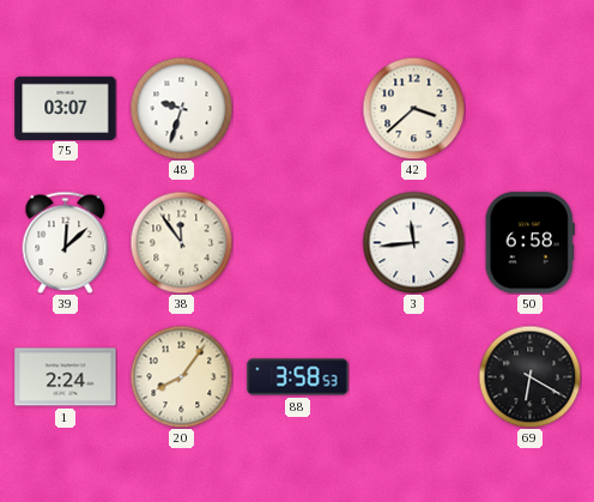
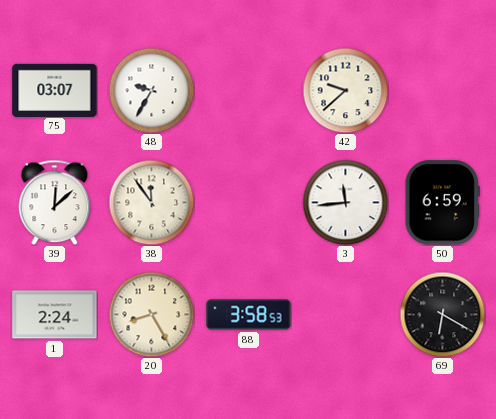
48: 9:33 -> 9:35 (151, 90)
42: 3:38 -> 9:38 (345, 90)
50: 6:58 -> 6:59 (442, 203)
20: 8:06 -> 8:25 (151, 314)
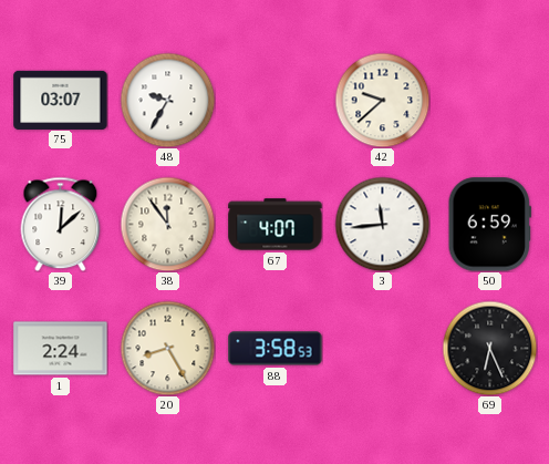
67: none -> 4:07 (276, 225)
69: 6:20 -> 6:26 (489, 348)
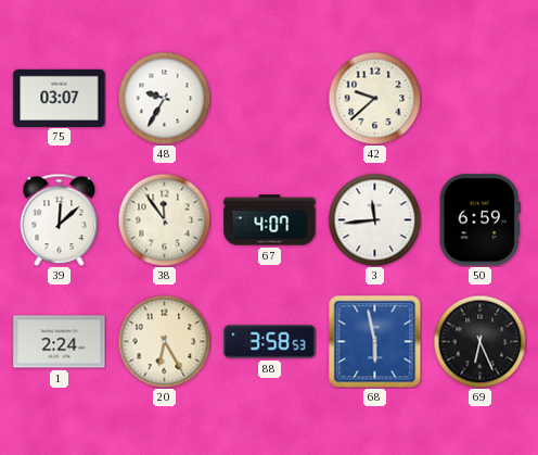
20: 8:25 -> 6:25 (164, 341)
68: none -> 5:58 (374, 341)
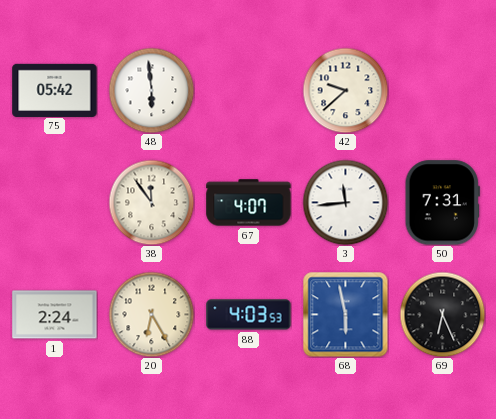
75: 03:07 -> 05:42 (55, 90)
48: 9:35 -> 5:59 (151, 90)
39: 12:08 -> none (60, 219)
50: 6:59 -> 7:31 (442, 203)
88: 3:58 -> 4:03 (249, 315)
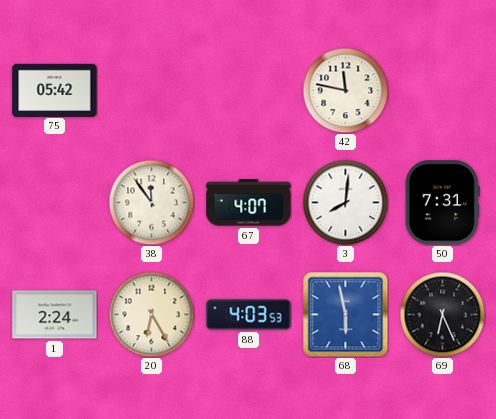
48: 5:59 -> none (151, 90)
42: 9:38 -> 11:47 (345, 90)
3: 11:44 -> 8:01 (345, 202)
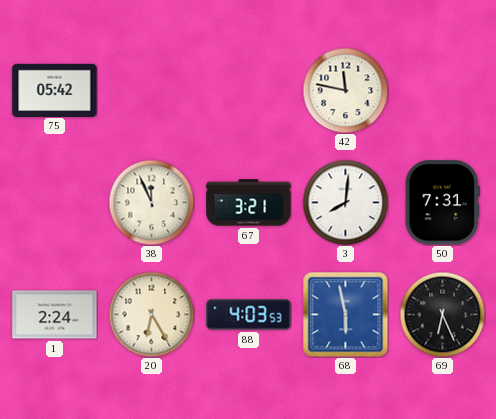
38: 11:54 -> 11:56 (151, 202)
67: 4:07 -> 3:21 (249, 203)
